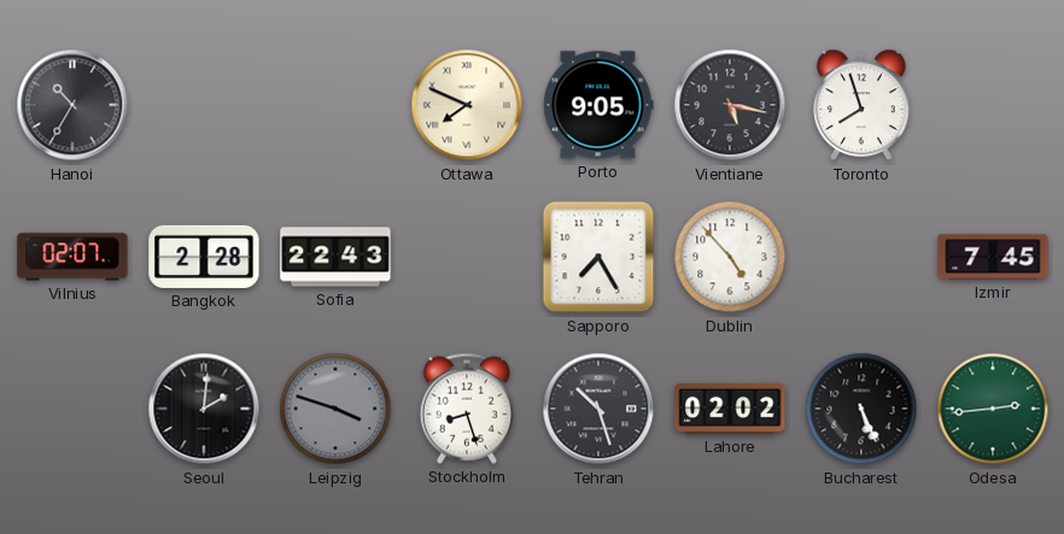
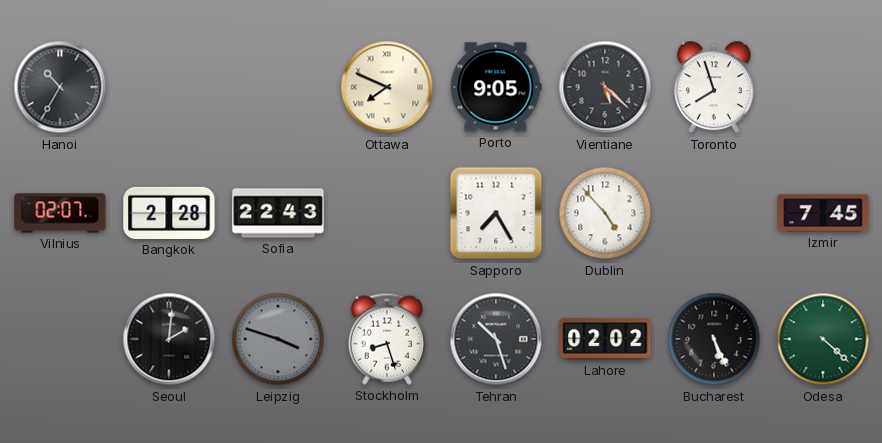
Vientiane: 5:17 -> 5:22 (605, 87)
Odesa: 2:44 -> 4:22 (823, 339)
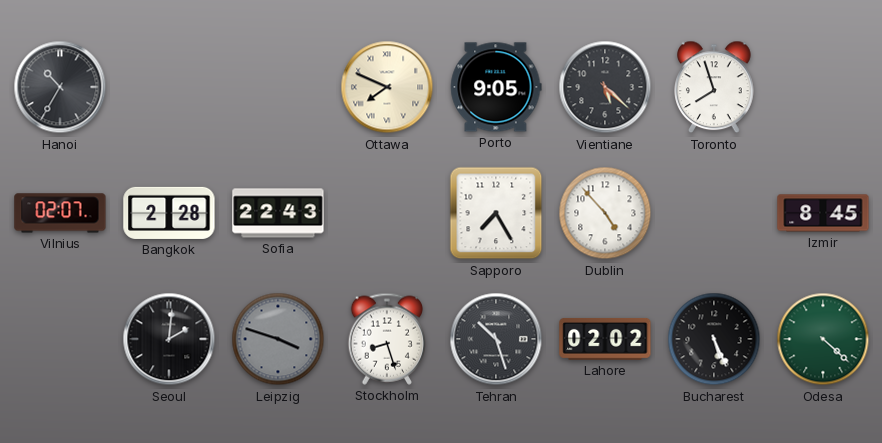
Izmir: 7:45 -> 8:45 (823, 213)
